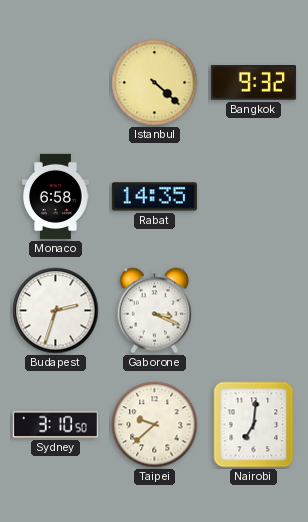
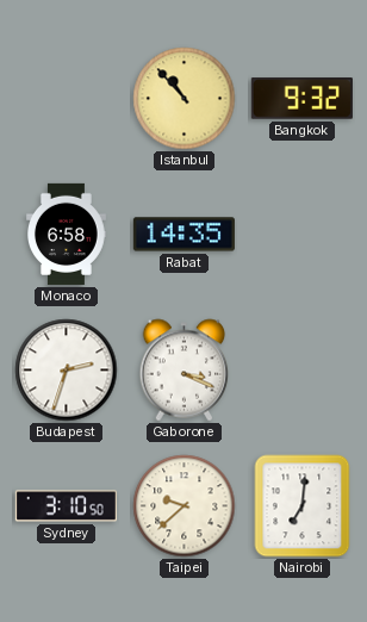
Istanbul: 4:22 -> 10:53 (185, 99)
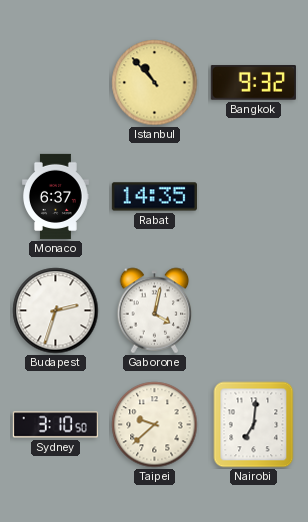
Monaco: 6:58 -> 6:37 (56, 196)
Gaborone: 3:19 -> 4:02 (155, 311)
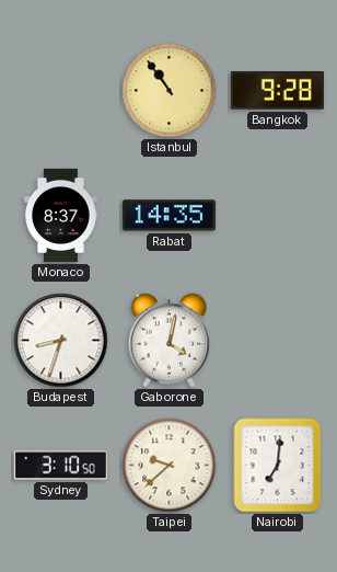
Istanbul: 10:53 -> 10:54 (170, 91)
Bangkok: 9:32 -> 9:28 (277, 91)
Monaco: 6:37 -> 8:37 (61, 215)
Budapest: 2:33 -> 8:33 (61, 341)
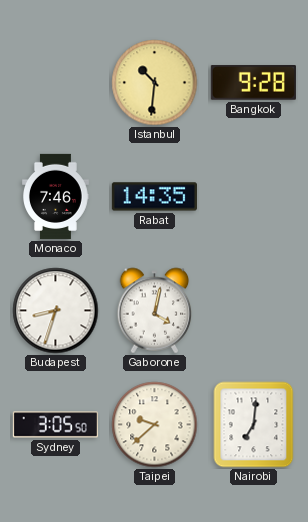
Istanbul: 10:54 -> 10:31 (155, 83)
Monaco: 8:37 -> 7:46 (56, 196)
Sydney: 3:10 -> 3:05 (55, 425)
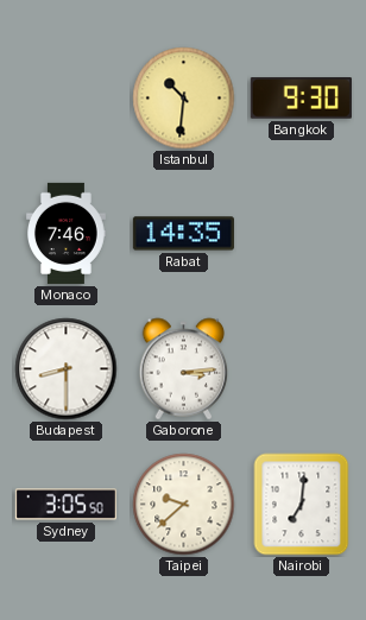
Bangkok: 9:28 -> 9:30 (301, 99)
Budapest: 8:33 -> 8:30 (67, 369)
Gaborone: 4:02 -> 3:14 (184, 369)
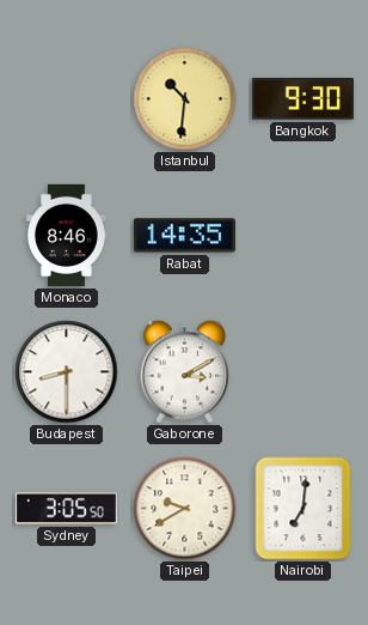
Monaco: 7:46 -> 8:46 (67, 235)
Gaborone: 3:14 -> 3:10 (185, 372)
Taipei: 9:38 -> 9:40 (185, 509)
